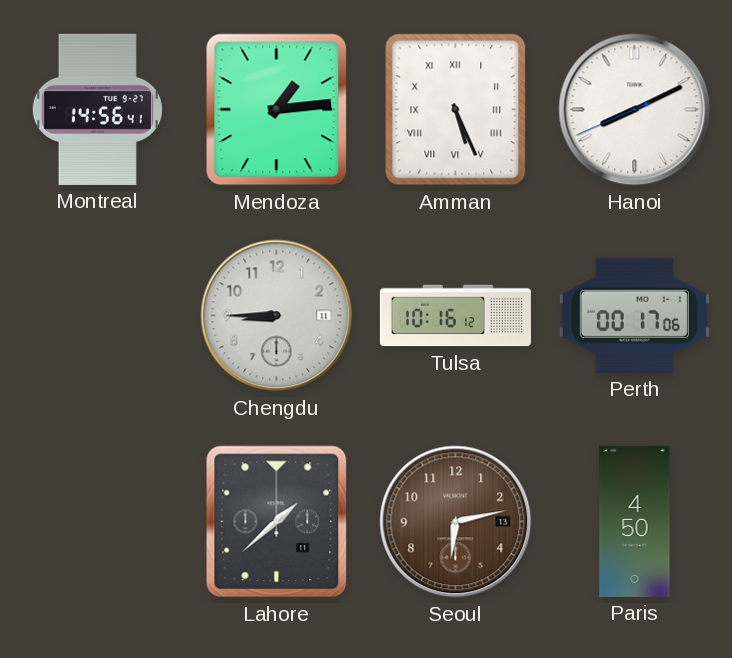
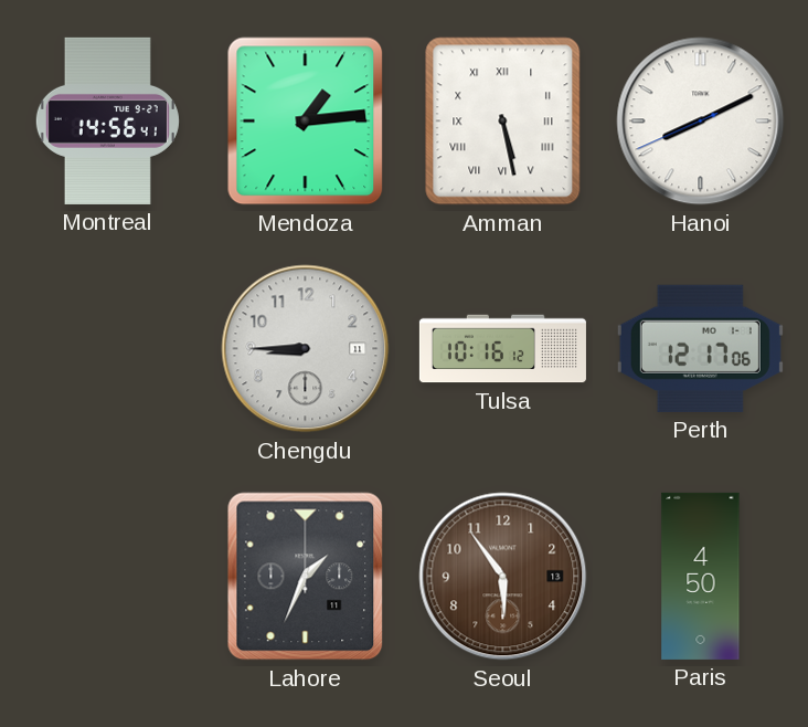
Amman: 5:26 -> 5:28 (503, 122)
Perth: 00:17 -> 12:17 (700, 348)
Lahore: 1:38 -> 1:34 (306, 577)
Seoul: 6:13 -> 5:54 (503, 577)
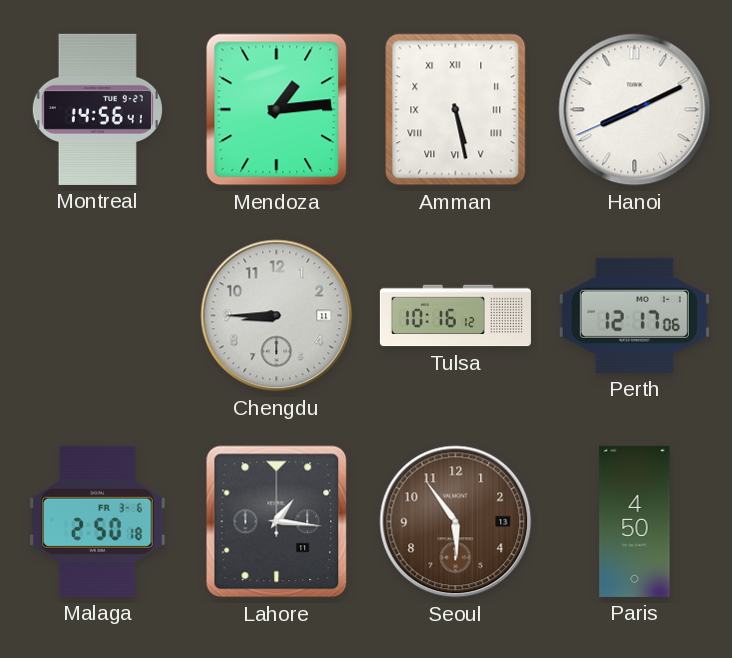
Malaga: none -> 2:50 (98, 521)
Lahore: 1:34 -> 1:16 (277, 522)
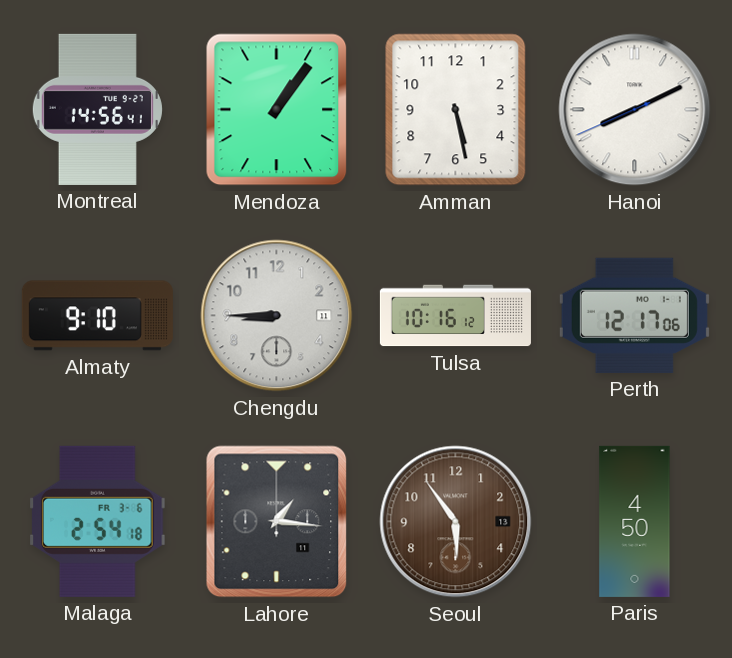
Mendoza: 1:14 -> 1:06 (277, 110)
Amman numerals: Roman -> Arabic (456, 110)
Almaty: none -> 9:10 (97, 316)
Malaga: 2:50 -> 2:54 (98, 521)
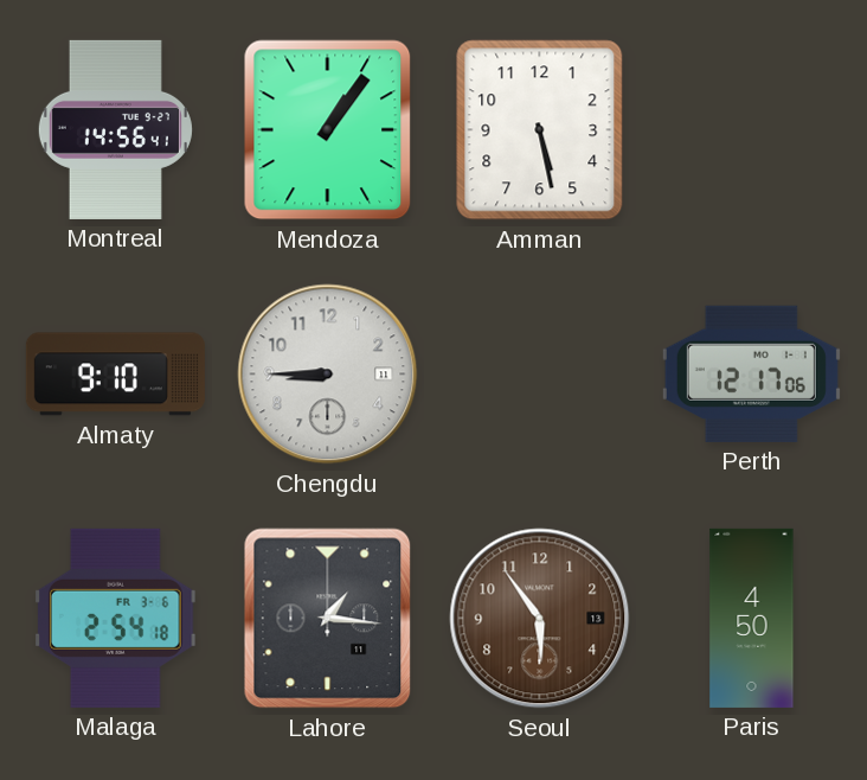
Hanoi: 8:10 -> none (635, 110)
Tulsa: 10:16 -> none (455, 316)
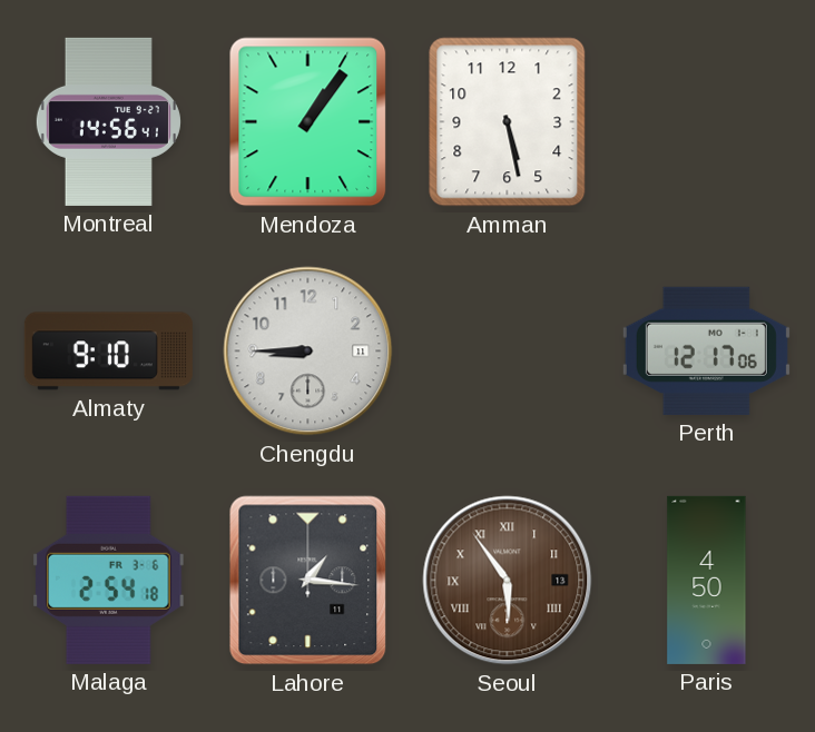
Seoul numerals: Arabic -> Roman (508, 581)
